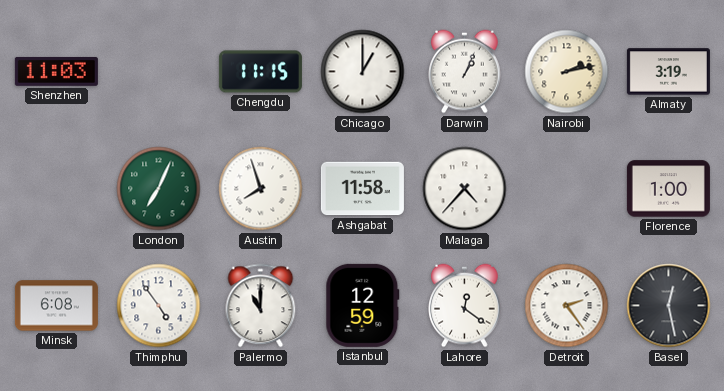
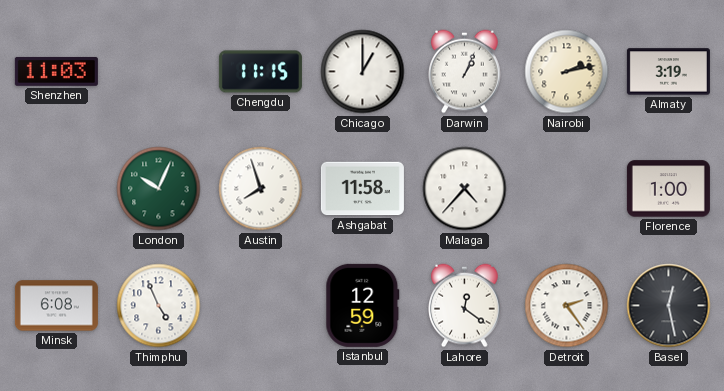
London: 7:04 -> 10:04 (159, 189)
Thimphu: 4:54 -> 4:56 (159, 306)
Palermo: 11:00 -> none (261, 306)
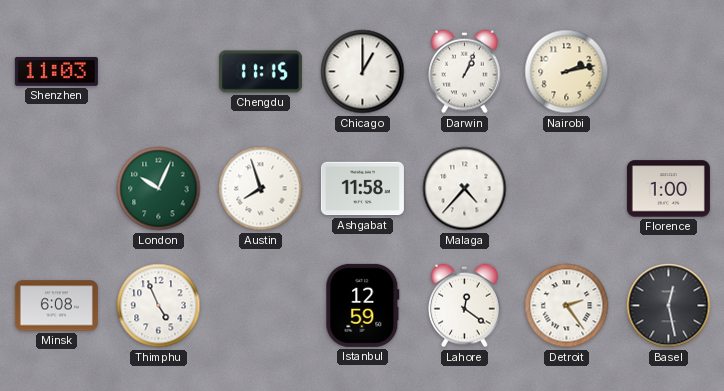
Almaty: 3:19 -> none (668, 72)
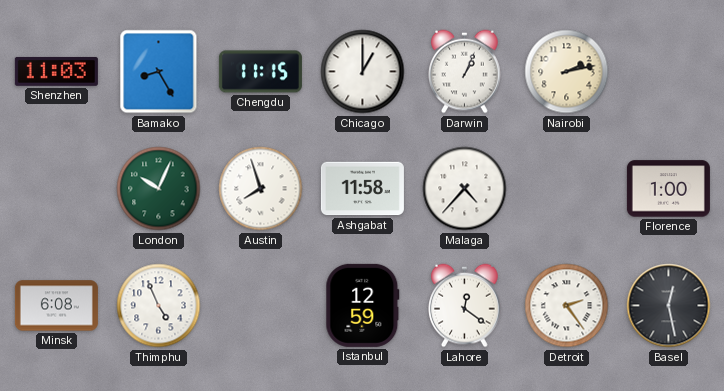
Bamako: none -> 8:25 (159, 72)
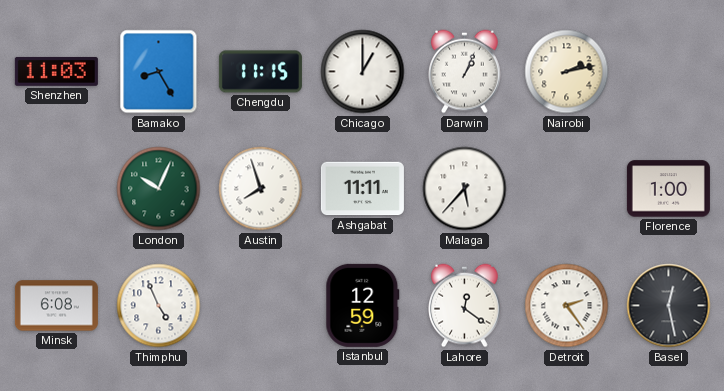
Ashgabat: 11:58 -> 11:11 (362, 189)
Malaga: 4:37 -> 5:37 (465, 189)
